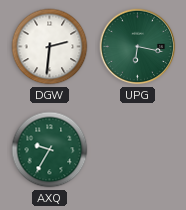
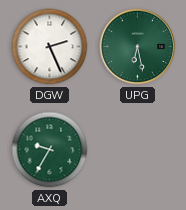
DGW: 2:31 -> 2:26 (50, 47)
UPG: 6:17 -> 6:28 (138, 47)
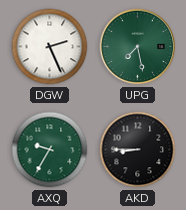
UPG: 6:28 -> 7:28 (138, 47)
AKD: none -> 8:45 (138, 150)
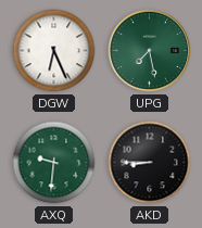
DGW: 2:26 -> 6:26 (54, 51)
AXQ: 9:35 -> 9:31 (54, 163)
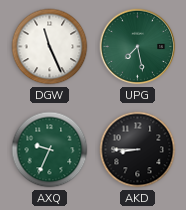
DGW: 6:26 -> 11:26 (50, 47)
AXQ: 9:31 -> 9:34 (50, 150)
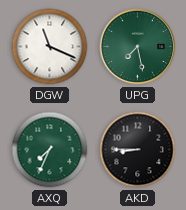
DGW: 11:26 -> 11:19 (50, 47)
AXQ: 9:34 -> 7:34 (50, 150)
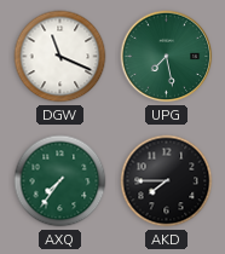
AXQ: 7:34 -> 7:36 (60, 181)
AKD: 8:45 -> 7:45 (167, 181)
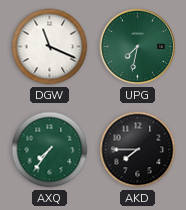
UPG: 7:28 -> 7:32 (138, 47)
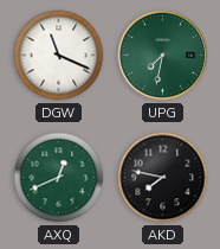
AXQ: 7:36 -> 12:41 (59, 178)
AKD: 7:45 -> 7:47 (163, 178)
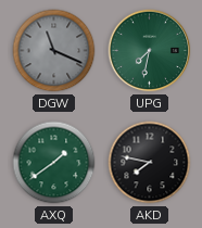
DGW dial: white -> grey (54, 51)
AXQ: 12:41 -> 1:39 (54, 163)
